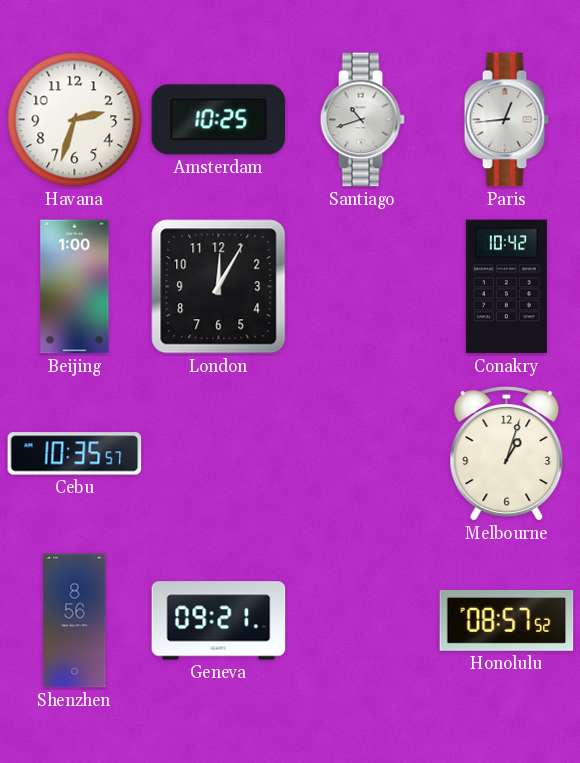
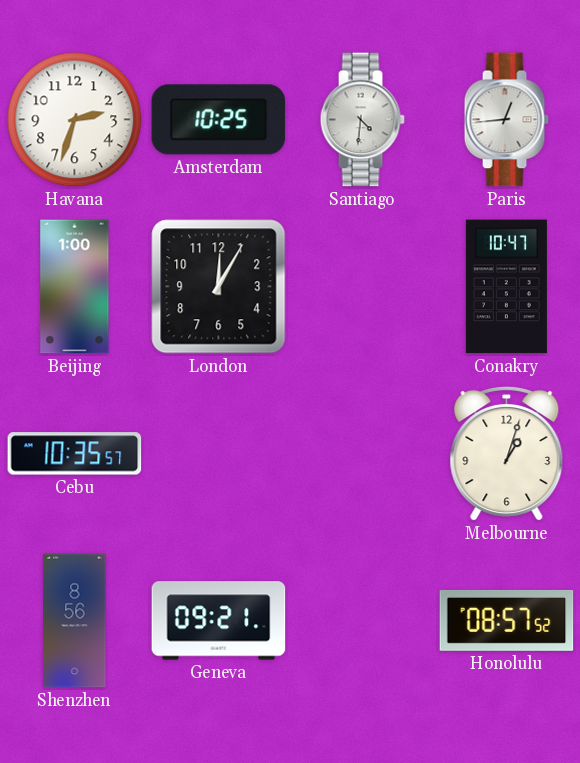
Santiago: 10:42 -> 4:31 (362, 120)
Conakry: 10:42 -> 10:47 (506, 287)
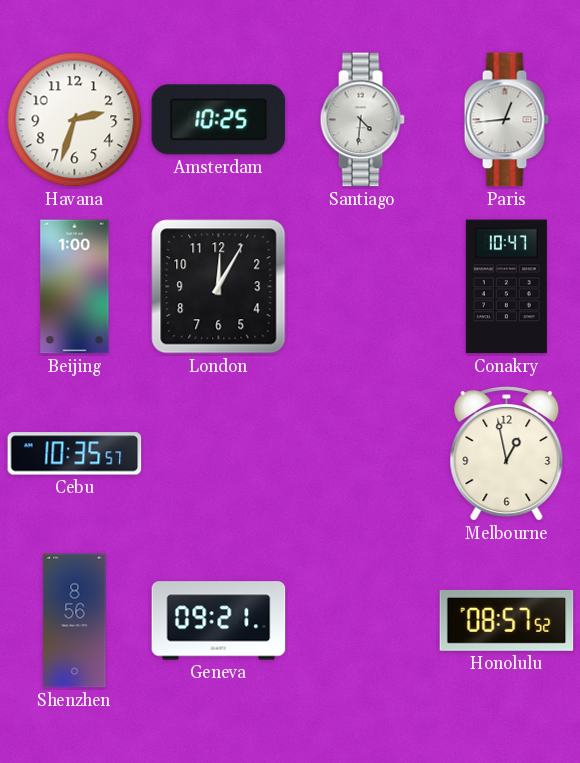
Melbourne: 1:03 -> 12:58 (507, 455)
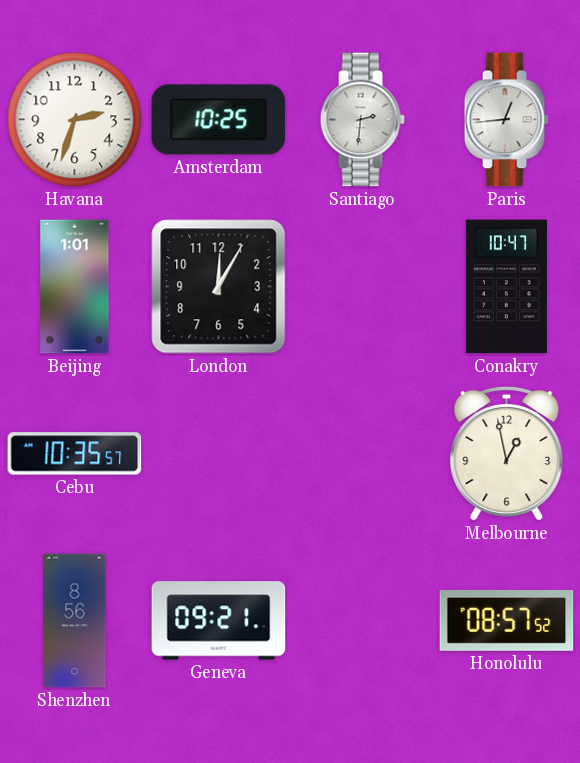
Santiago: 4:31 -> 2:31 (362, 120)
Beijing: 1:00 -> 1:01 (75, 287)
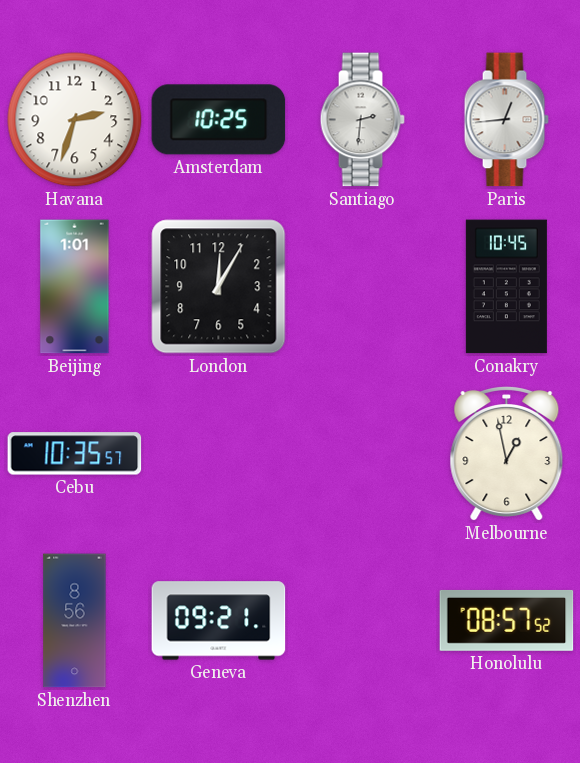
Conakry: 10:47 -> 10:45 (506, 287)
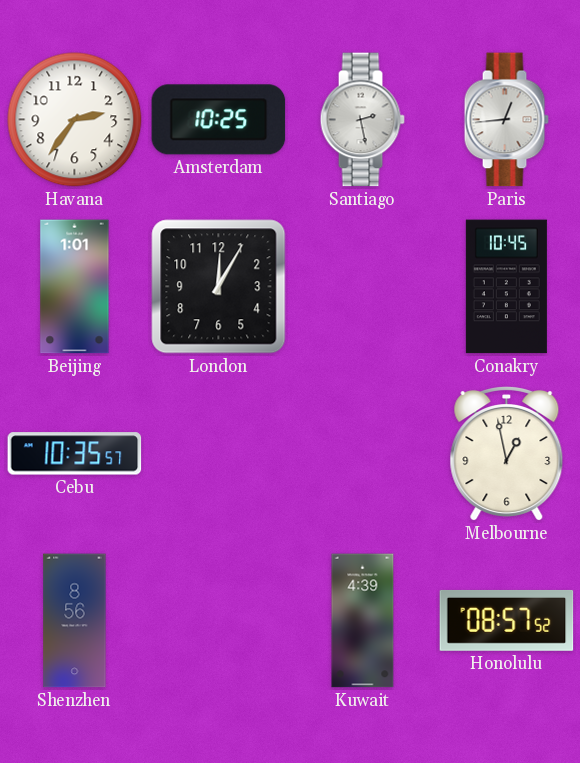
Havana: 2:33 -> 2:36 (75, 120)
Santiago: 2:31 -> 2:28 (362, 120)
Geneva: 09:21 -> none (219, 621)
Kuwait: none -> 4:39 (363, 621)
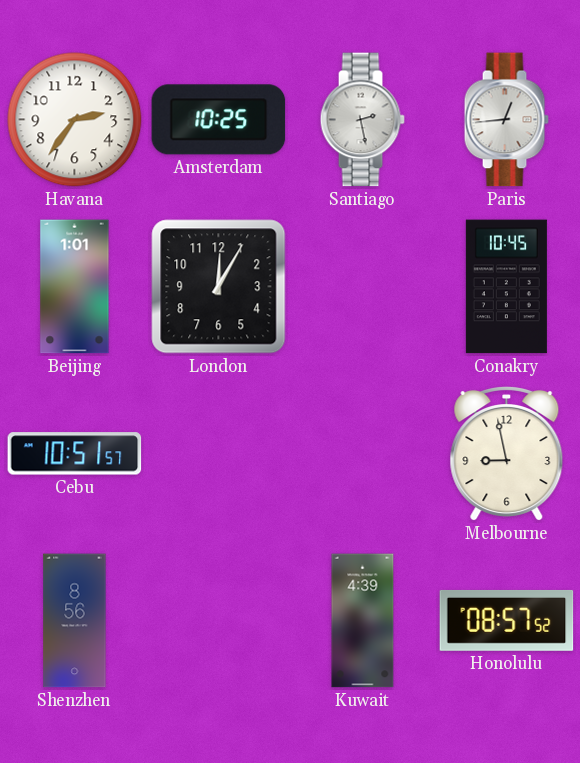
Cebu: 10:35 -> 10:51 (75, 454)
Melbourne: 12:58 -> 8:58 (507, 455)
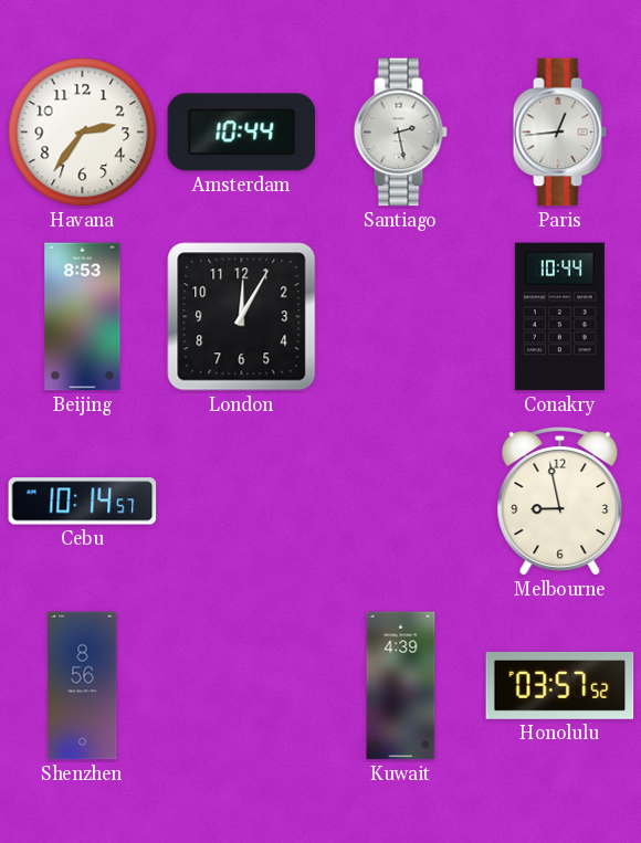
Amsterdam: 10:25 -> 10:44 (242, 133)
Beijing: 1:01 -> 8:53 (83, 317)
Conakry: 10:45 -> 10:44 (559, 317)
Cebu: 10:51 -> 10:14 (83, 502)
Honolulu: 08:57 -> 03:57 (560, 685)
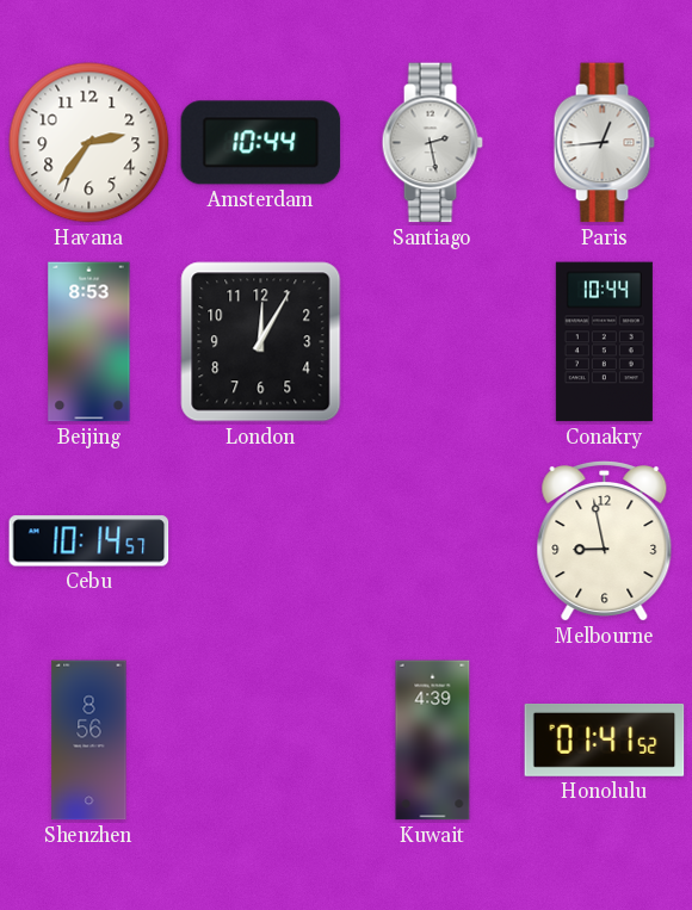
Honolulu: 03:57 -> 01:41 (605, 739)
